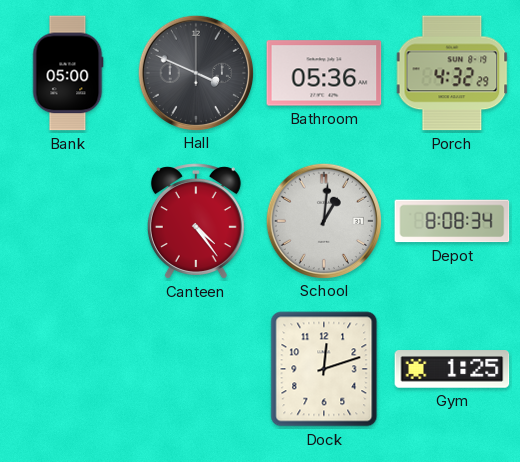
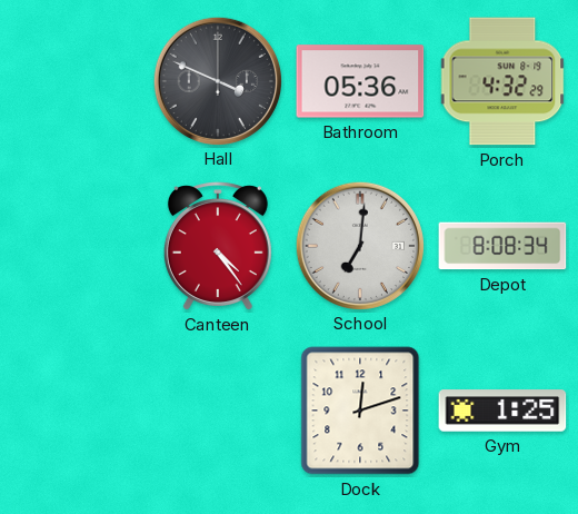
Bank: 05:00 -> none (68, 73)
School: 1:01 -> 7:01 (359, 245)
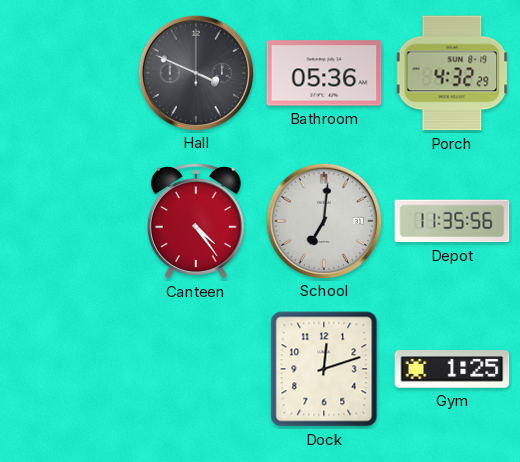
Depot: 8:08 -> 11:35 (452, 221)
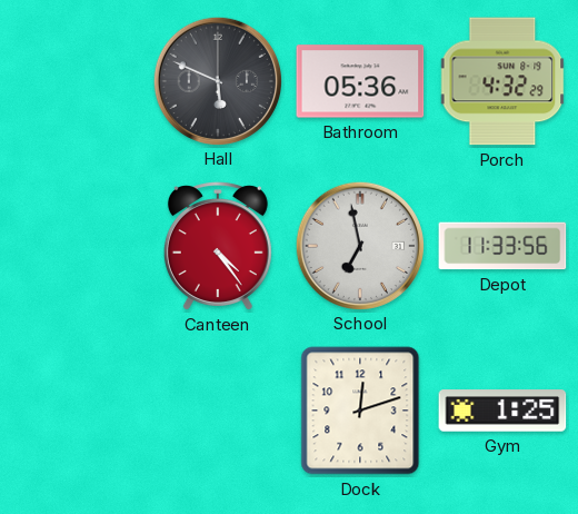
Hall: 3:49 -> 5:49 (217, 80)
School: 7:01 -> 6:58 (359, 245)
Depot: 11:35 -> 11:33 (502, 246)
